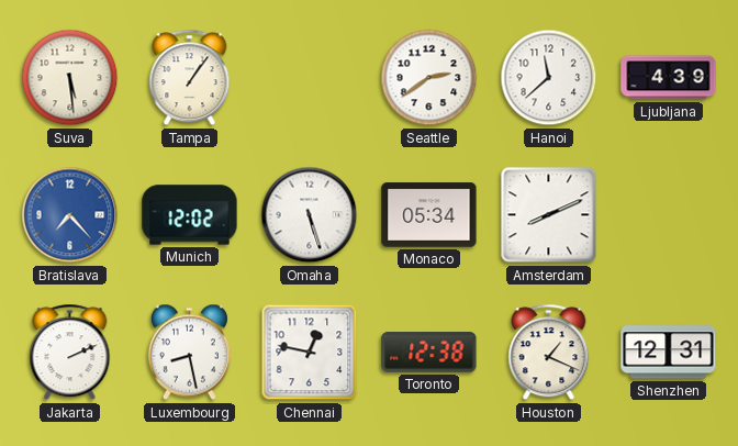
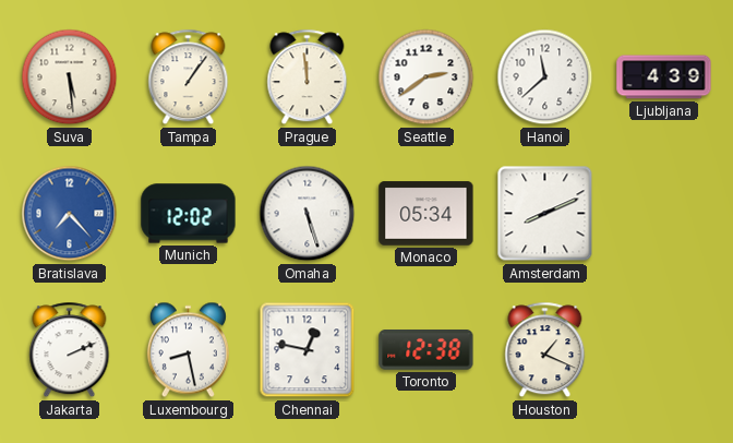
Prague: none -> 11:59 (308, 77)
Shenzhen: 12:31 -> none (669, 353)
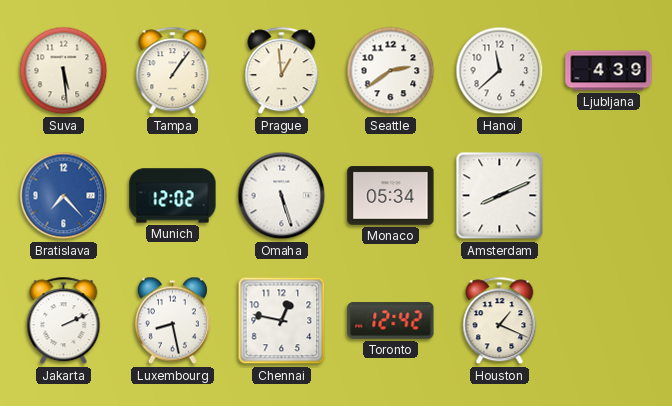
Prague: 11:59 -> 12:59 (282, 71)
Toronto: 12:38 -> 12:42 (391, 321)
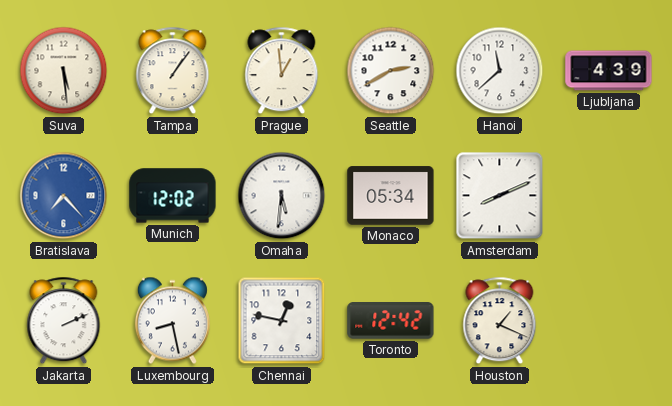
Seattle: 2:39 -> 2:40 (391, 71)
Omaha: 5:27 -> 5:31 (282, 196)
